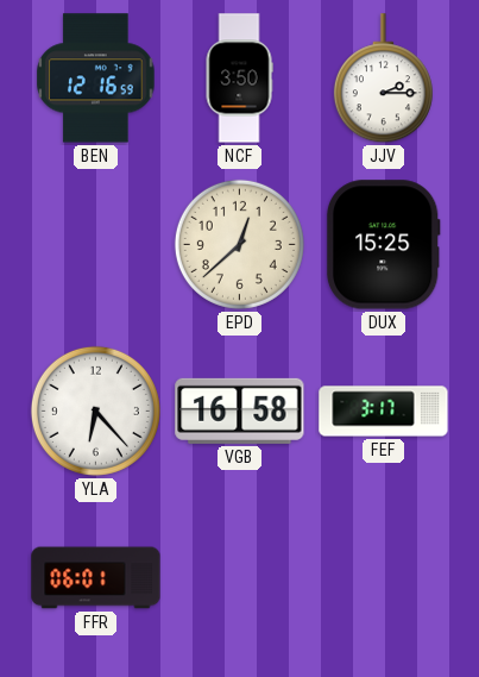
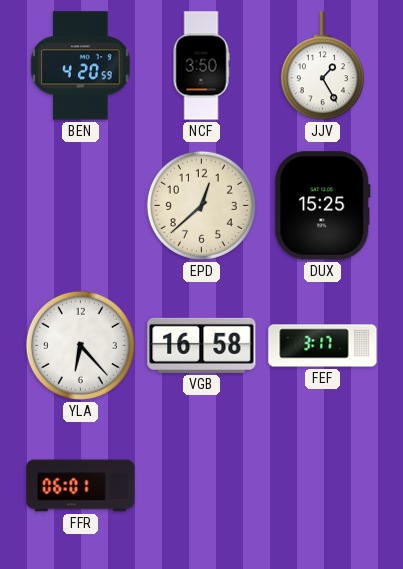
BEN: 12:16 -> 4:20 (81, 66)
JJV: 2:15 -> 1:25 (322, 66)
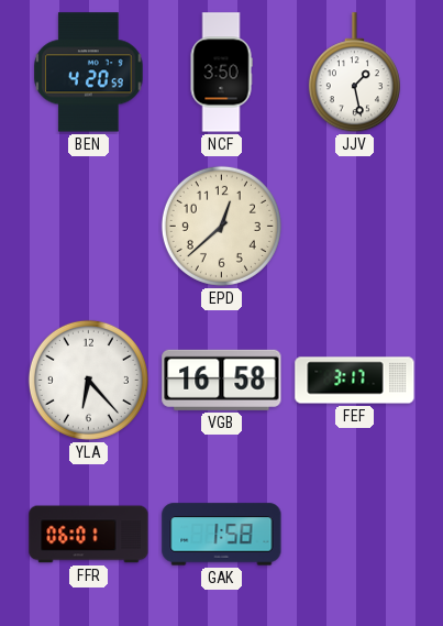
JJV: 1:25 -> 1:28 (354, 73)
DUX: 15:25 -> none (322, 206)
GAK: none -> 1:58 (222, 535)
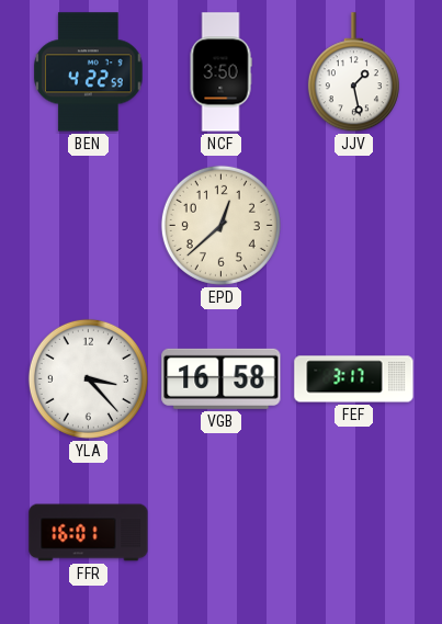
BEN: 4:20 -> 4:22 (89, 72)
YLA: 6:23 -> 3:23 (88, 378)
FFR: 06:01 -> 16:01 (89, 533)
GAK: 1:58 -> none (222, 535)
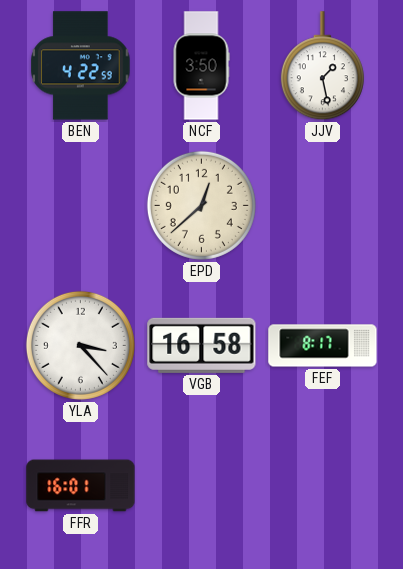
FEF: 3:17 -> 8:17 (323, 346)
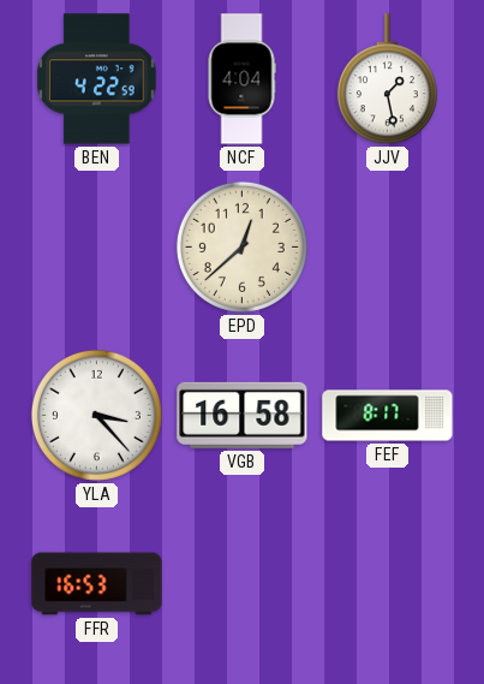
NCF: 3:50 -> 4:04 (241, 79)
FFR: 16:01 -> 16:53 (97, 584)
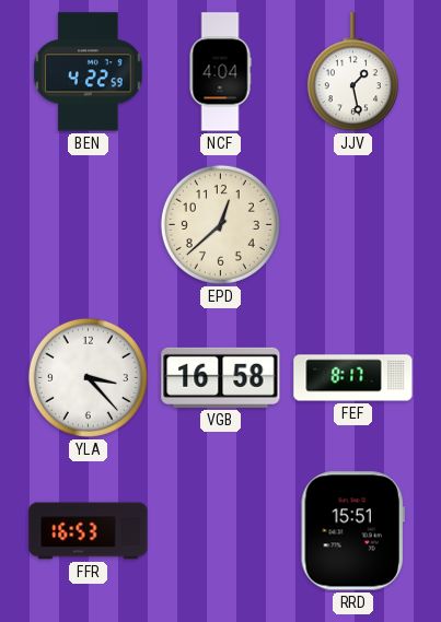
RRD: none -> 15:51 (352, 531)
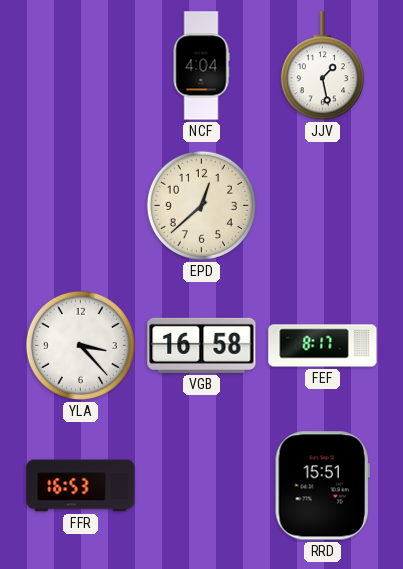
BEN: 4:22 -> none (89, 72)
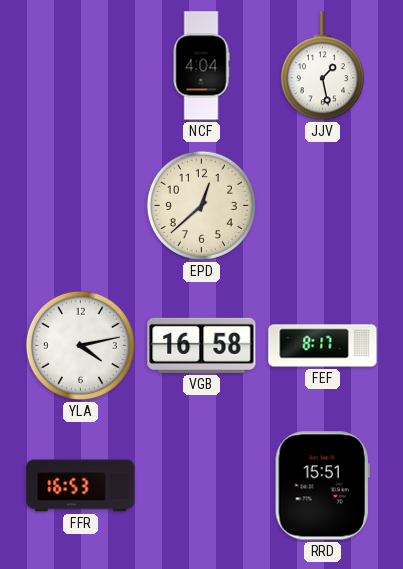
YLA: 3:23 -> 4:13 (80, 345)
